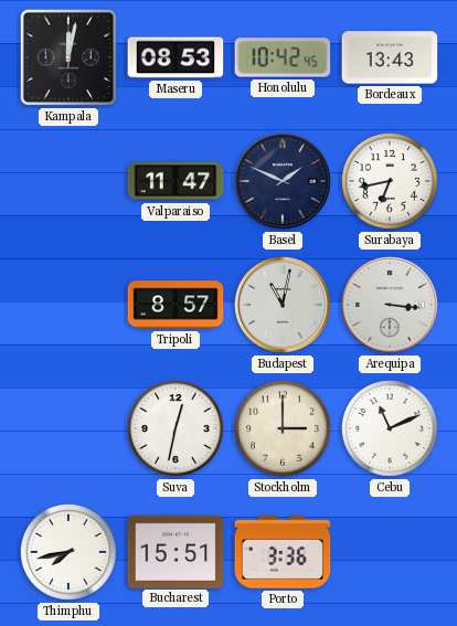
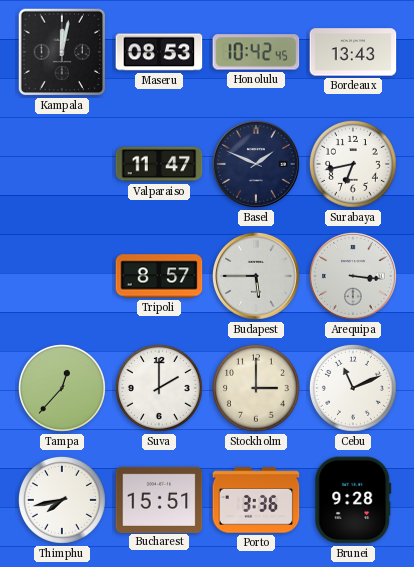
Budapest: 11:02 -> 5:45 (257, 277)
Tampa: none -> 12:37 (62, 388)
Suva: 12:32 -> 2:00 (159, 388)
Brunei: none -> 9:28 (353, 500)
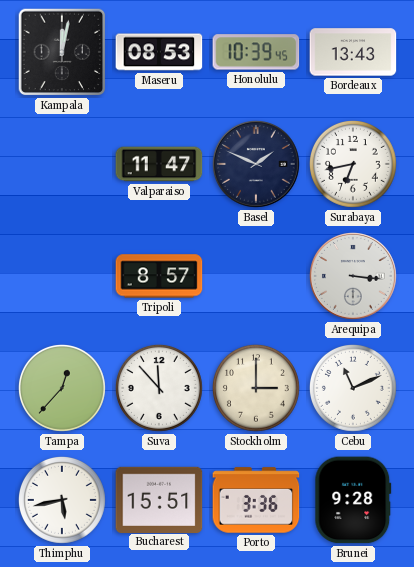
Honolulu: 10:42 -> 10:39 (256, 52)
Budapest: 5:45 -> none (257, 277)
Suva: 2:00 -> 11:53 (159, 388)
Thimphu: 7:43 -> 5:43 (62, 500)
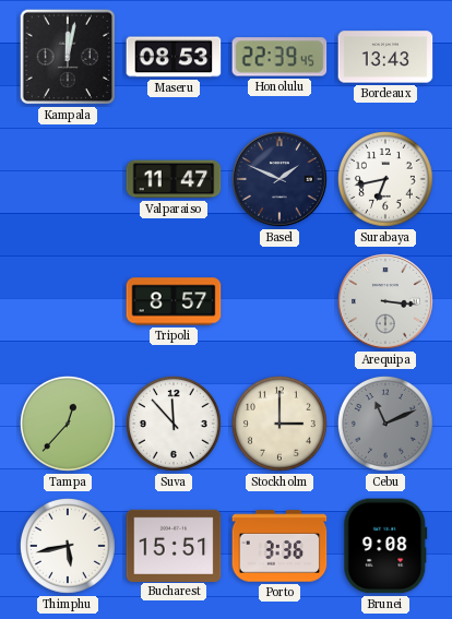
Honolulu: 10:39 -> 22:39 (279, 57)
Cebu dial: white -> grey (385, 424)
Brunei: 9:28 -> 9:08 (385, 546)
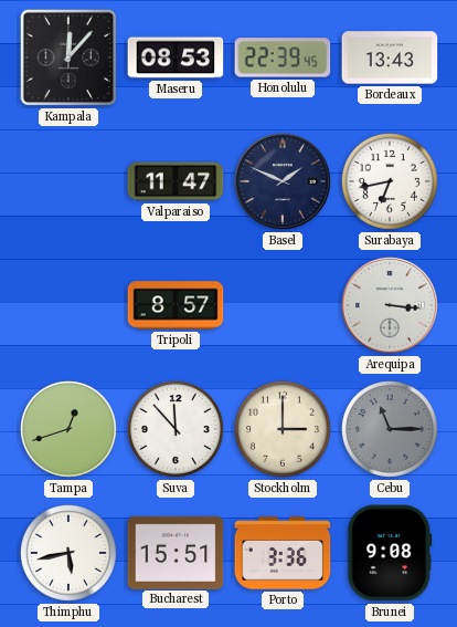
Kampala: 12:02 -> 12:07 (68, 58)
Tampa: 12:37 -> 12:42 (68, 429)
Cebu: 11:11 -> 11:15 (390, 429)
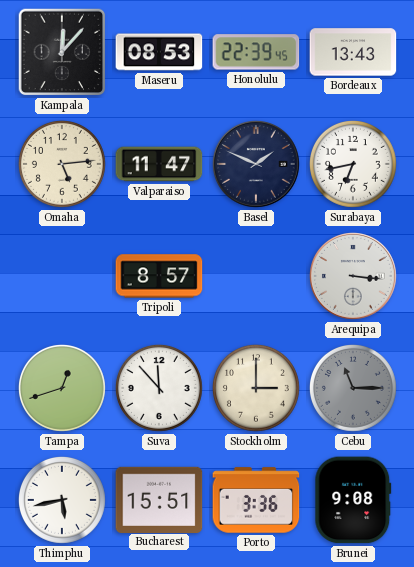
Omaha: none -> 5:14 (62, 164)
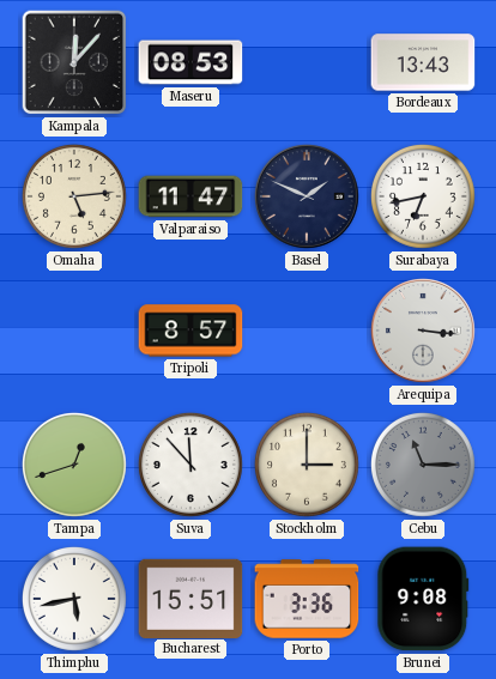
Honolulu: 22:39 -> none (256, 52)
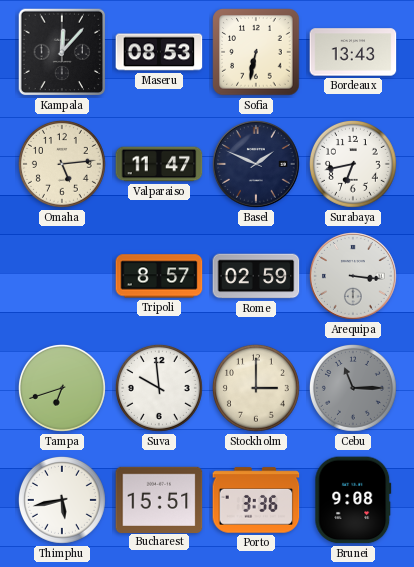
Sofia: none -> 6:32 (256, 52)
Rome: none -> 02:59 (256, 276)
Tampa: 12:42 -> 6:42 (62, 388)
Suva: 11:53 -> 9:59 (159, 388)
